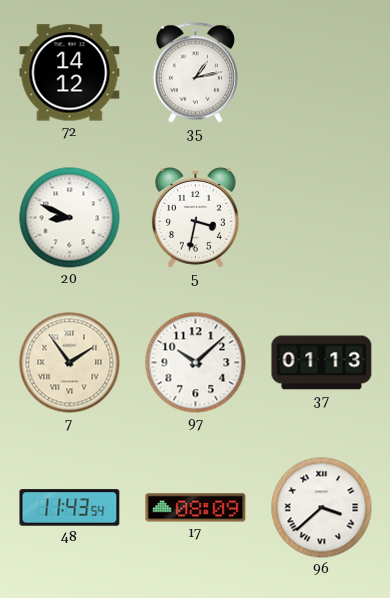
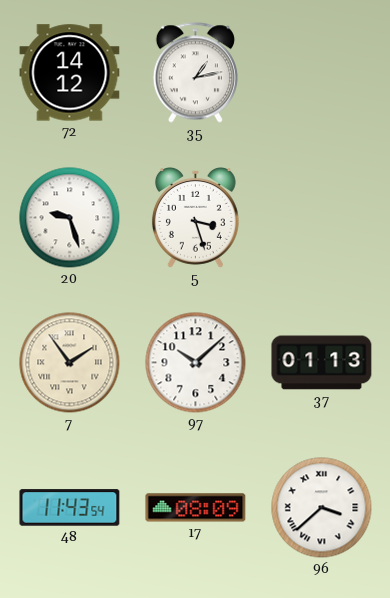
20: 8:49 -> 9:27 (70, 218)
5: 3:32 -> 3:27 (195, 218)
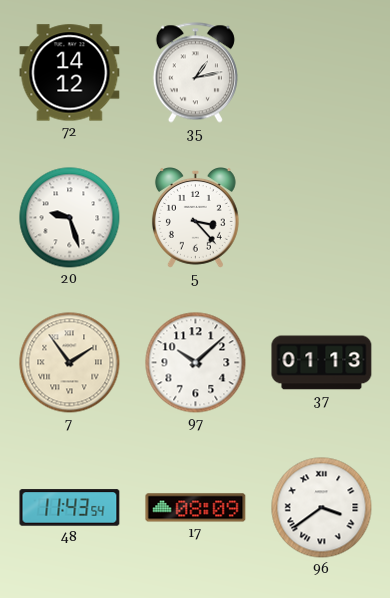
5: 3:27 -> 3:23 (195, 218)
96: 3:38 -> 3:39 (322, 508)
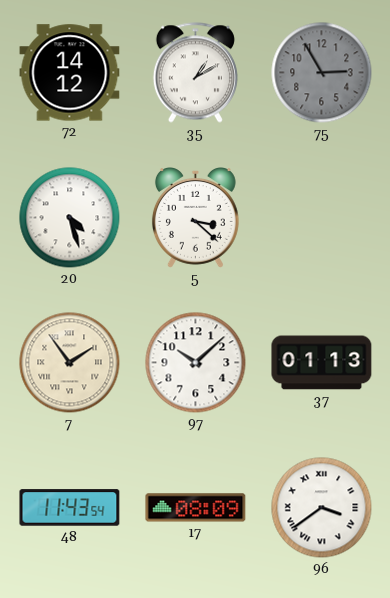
35: 1:13 -> 1:10 (195, 73)
75: none -> 2:55 (322, 73)
20: 9:27 -> 4:27 (70, 218)
5: 3:23 -> 3:22 (195, 218)
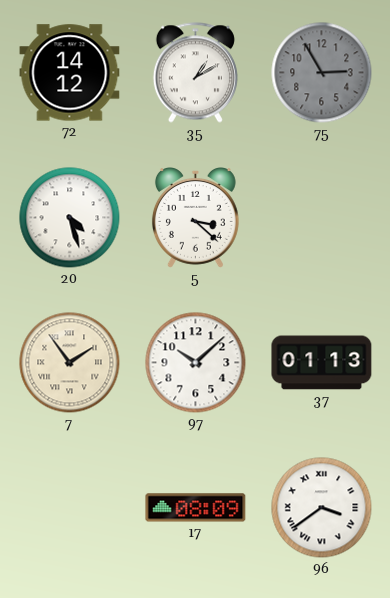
48: 11:43 -> none (70, 508)
